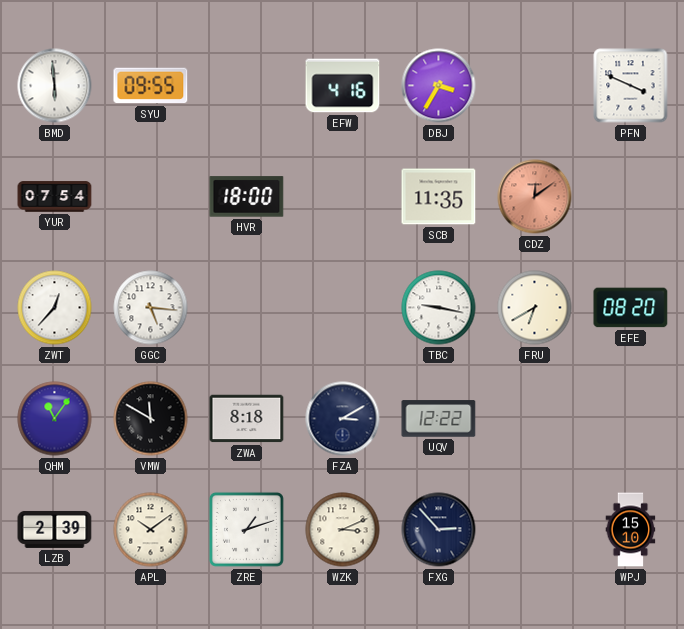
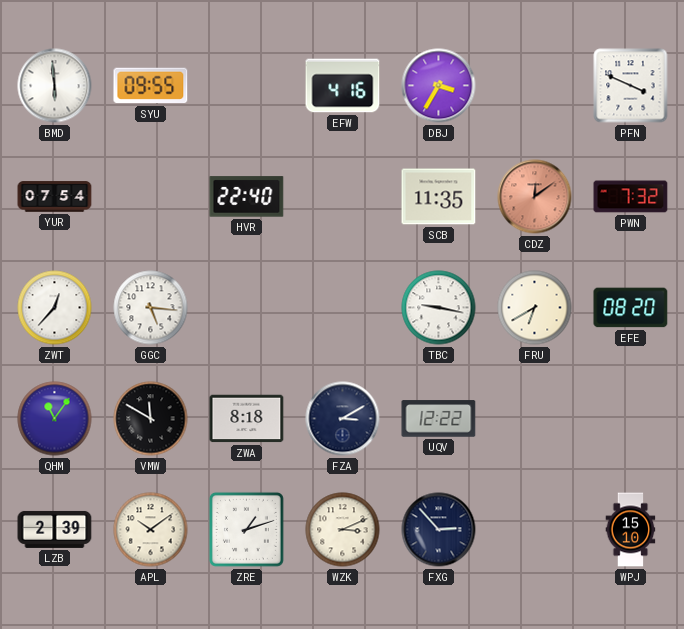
HVR: 18:00 -> 22:40 (247, 197)
PWN: none -> 7:32 (631, 197)
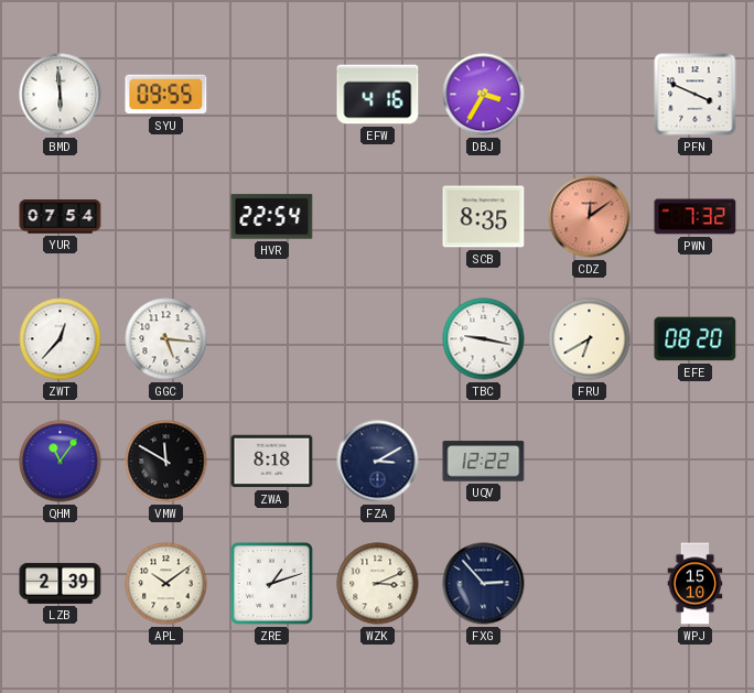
HVR: 22:40 -> 22:54 (272, 217)
SCB: 11:35 -> 8:35 (484, 217)
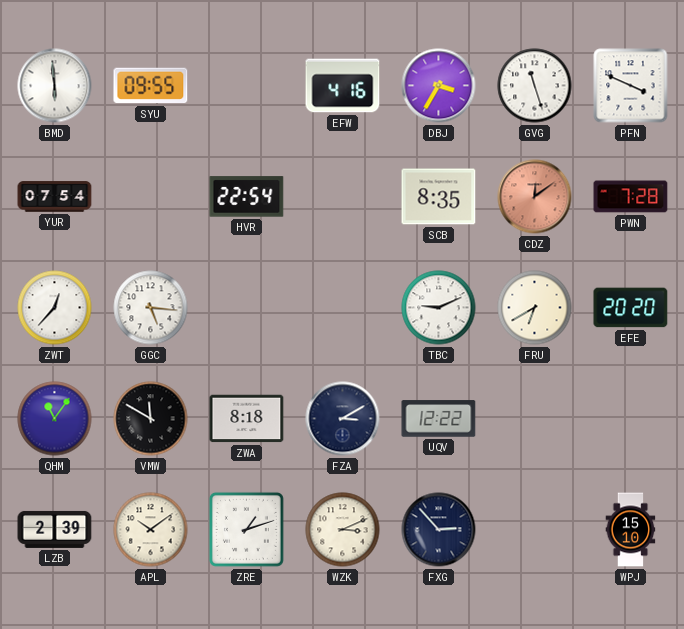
GVG: none -> 11:27 (535, 86)
PWN: 7:32 -> 7:28 (631, 197)
TBC: 9:17 -> 9:11 (439, 308)
EFE: 08:20 -> 20:20 (631, 308)
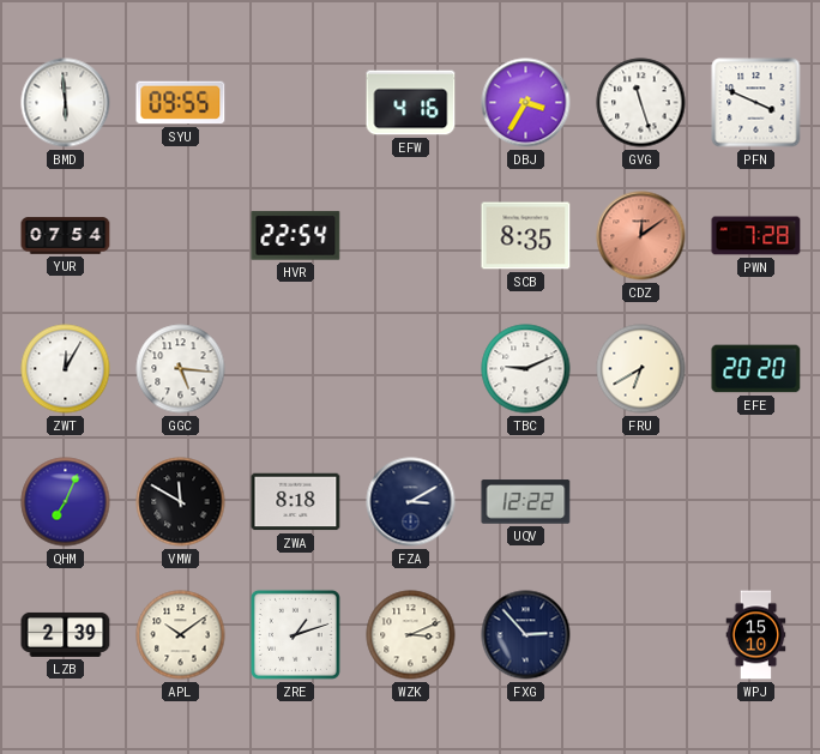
ZWT: 12:37 -> 12:05 (66, 369)
QHM: 11:06 -> 7:04 (66, 502)
